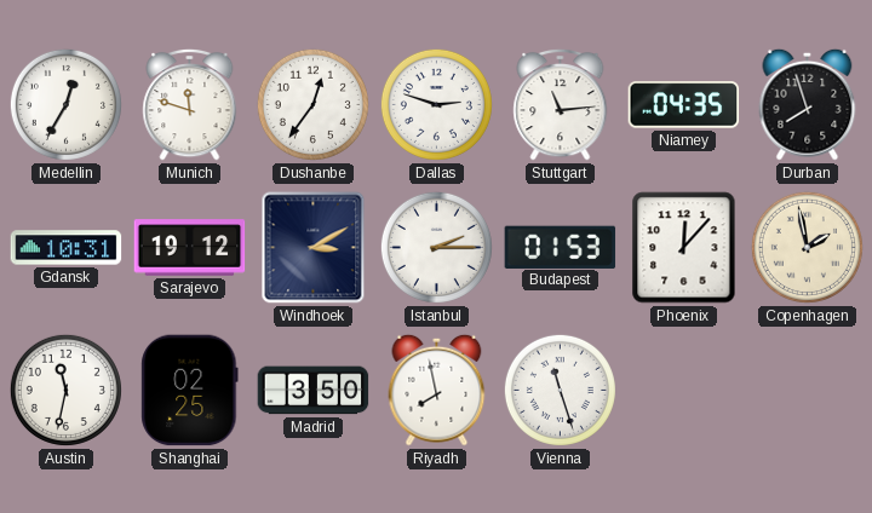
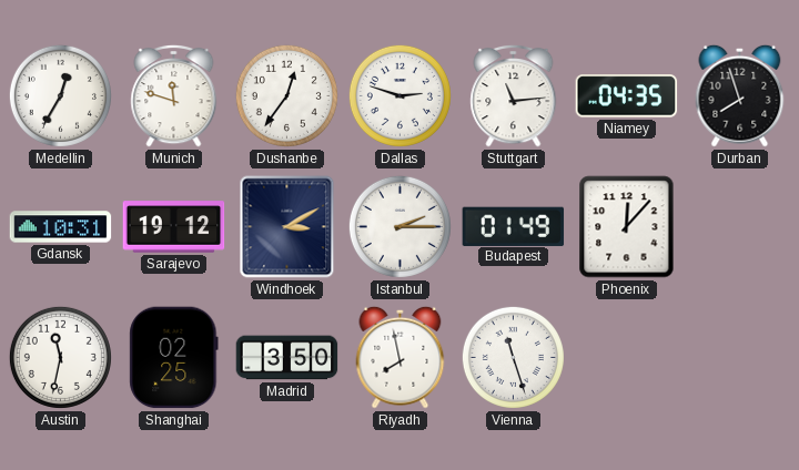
Budapest: 01:53 -> 01:49 (514, 226)
Copenhagen: 1:58 -> none (807, 247)
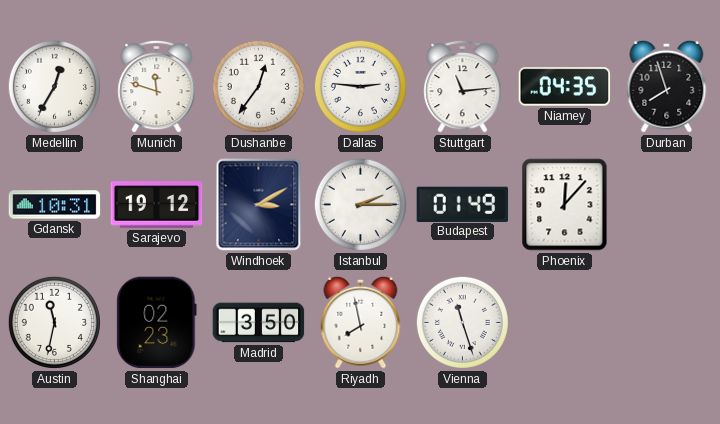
Dallas: 2:48 -> 2:46 (360, 86)
Shanghai: 02:25 -> 02:23 (157, 323)
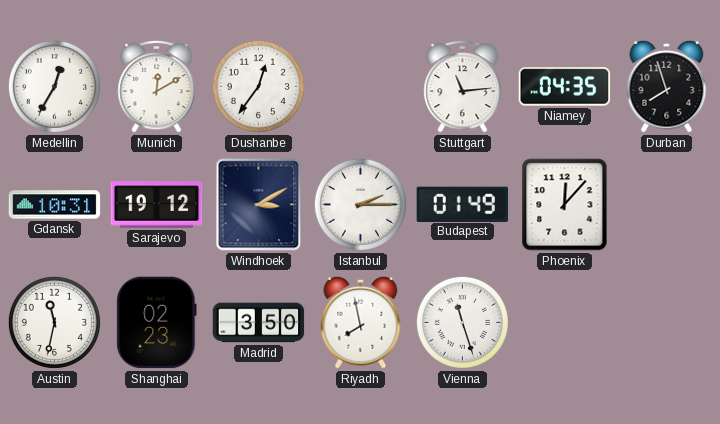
Munich: 11:48 -> 12:10 (157, 86)
Dallas: 2:46 -> none (360, 86)
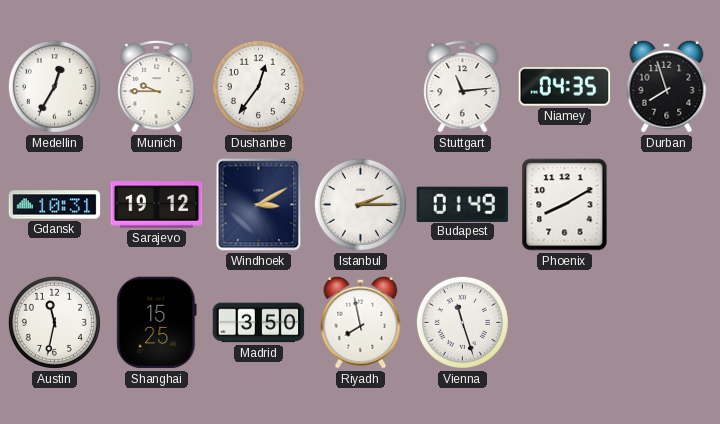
Munich: 12:10 -> 9:45 (157, 86)
Phoenix: 12:07 -> 8:10 (565, 205)
Shanghai: 02:23 -> 15:25 (157, 323)
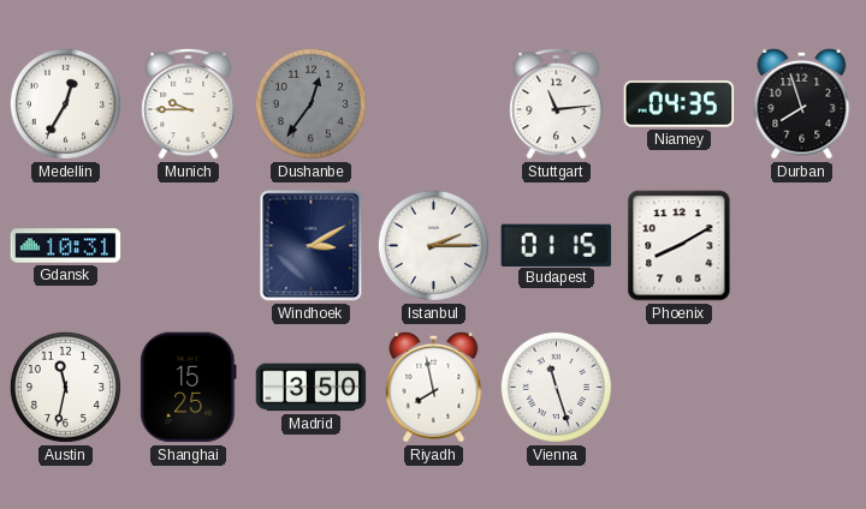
Dushanbe dial: white -> grey (310, 103)
Sarajevo: 19:12 -> none (157, 205)
Budapest: 01:49 -> 01:15 (557, 245)
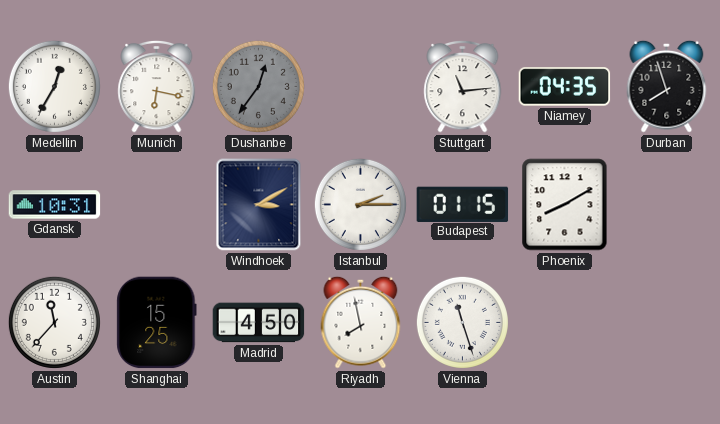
Munich: 9:45 -> 6:17 (157, 86)
Austin: 11:32 -> 11:37 (54, 322)
Madrid: 3:50 -> 4:50 (259, 323)
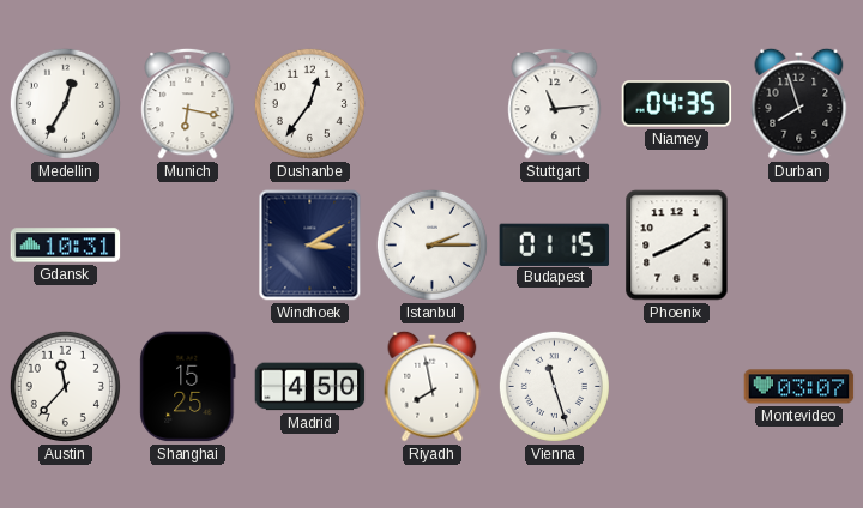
Dushanbe dial: grey -> white (309, 103)
Montevideo: none -> 03:07 (799, 387)
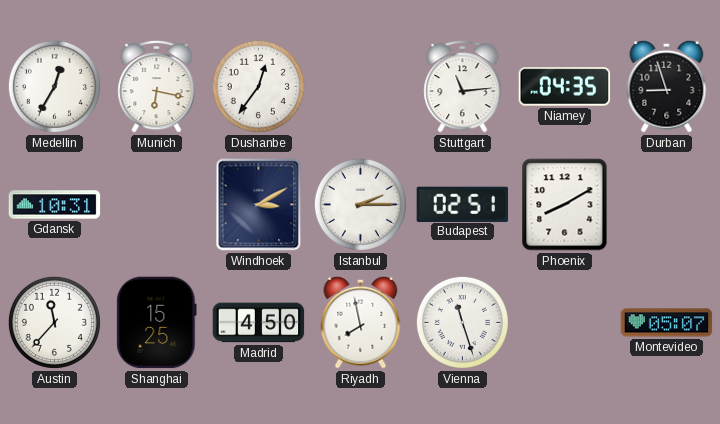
Durban: 7:57 -> 8:57 (667, 86)
Budapest: 01:15 -> 02:51 (463, 204)
Montevideo: 03:07 -> 05:07 (667, 323)
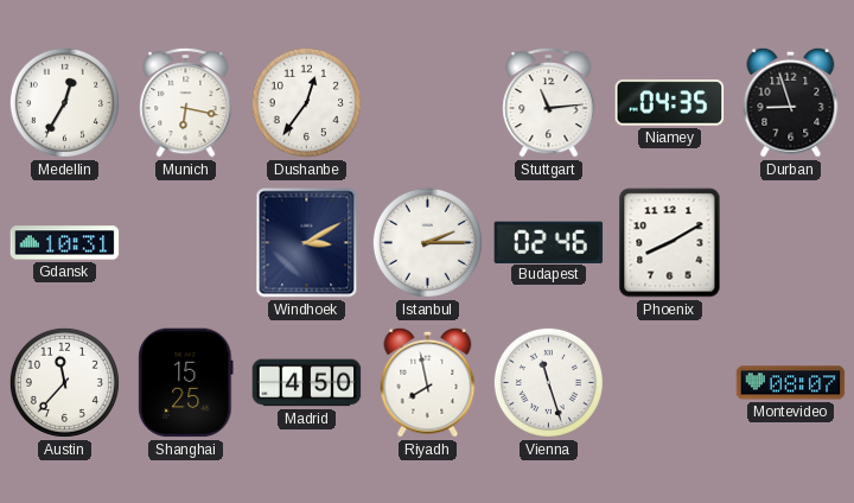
Budapest: 02:51 -> 02:46 (549, 242)
Montevideo: 05:07 -> 08:07 (791, 383)
